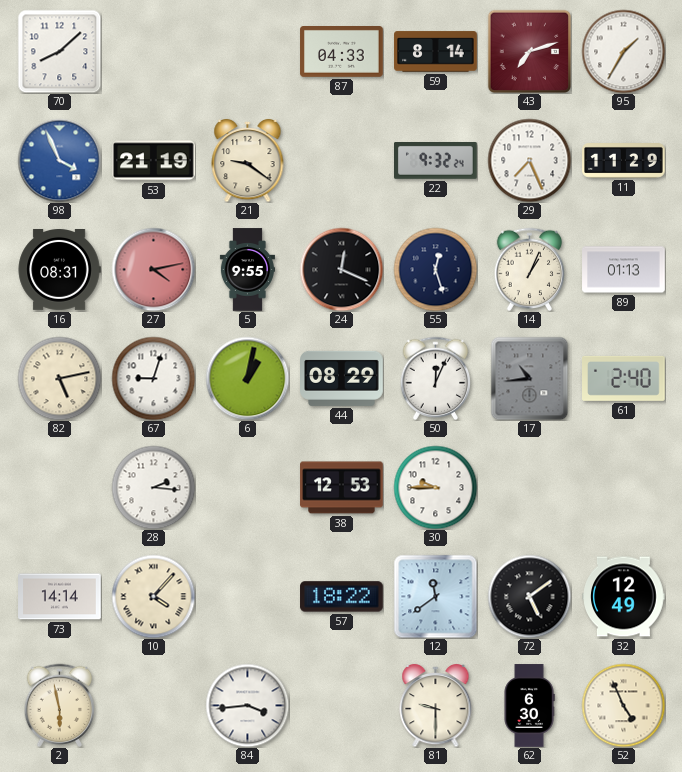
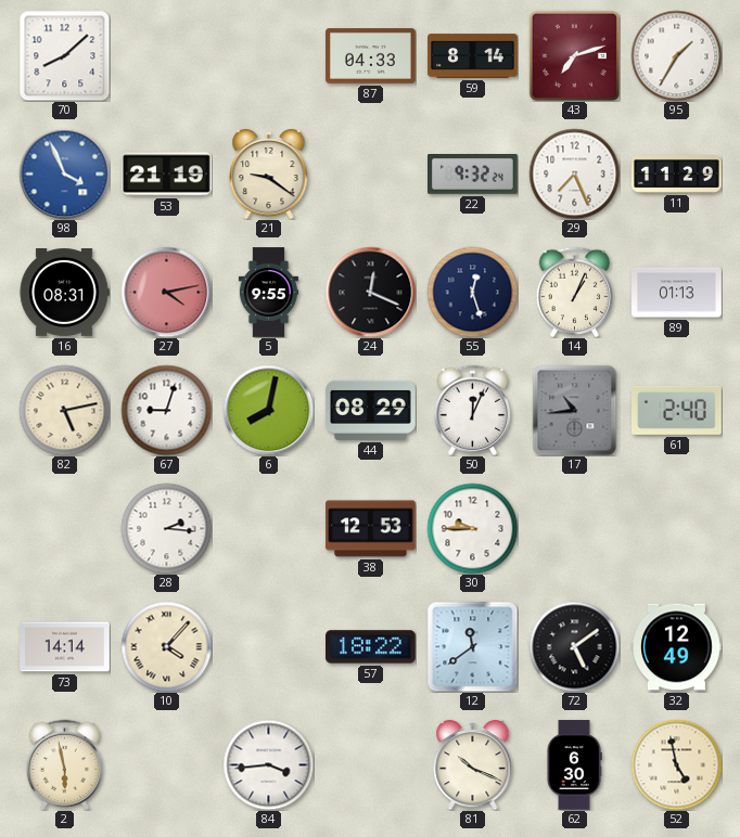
6: 1:02 -> 8:02 (268, 410)
81: 9:30 -> 10:19 (473, 764)
52: 4:56 -> 4:58 (676, 764)
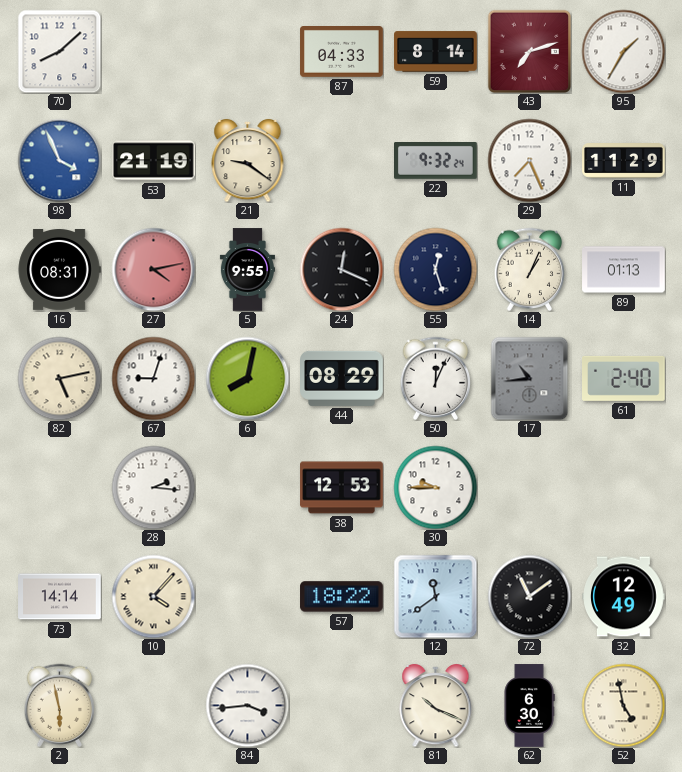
72: 5:09 -> 11:09 (529, 596)
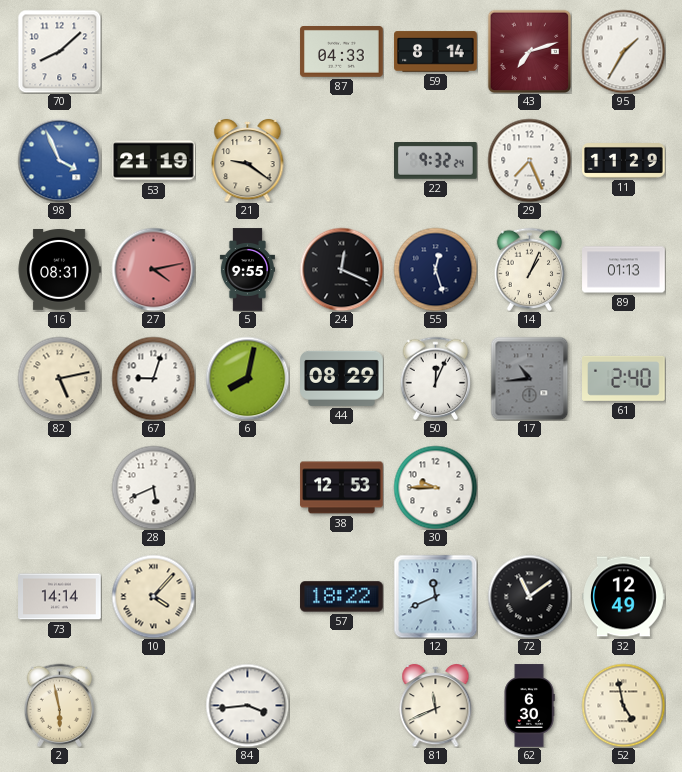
28: 2:16 -> 5:41 (153, 487)
12: 11:39 -> 11:41 (435, 596)
81: 10:19 -> 11:41 (436, 705)
